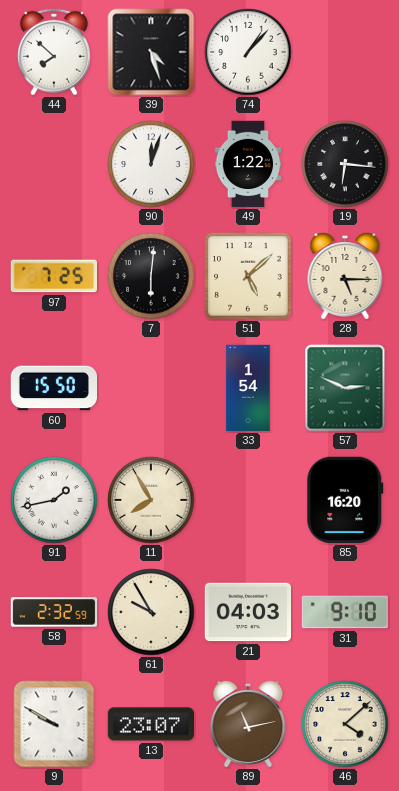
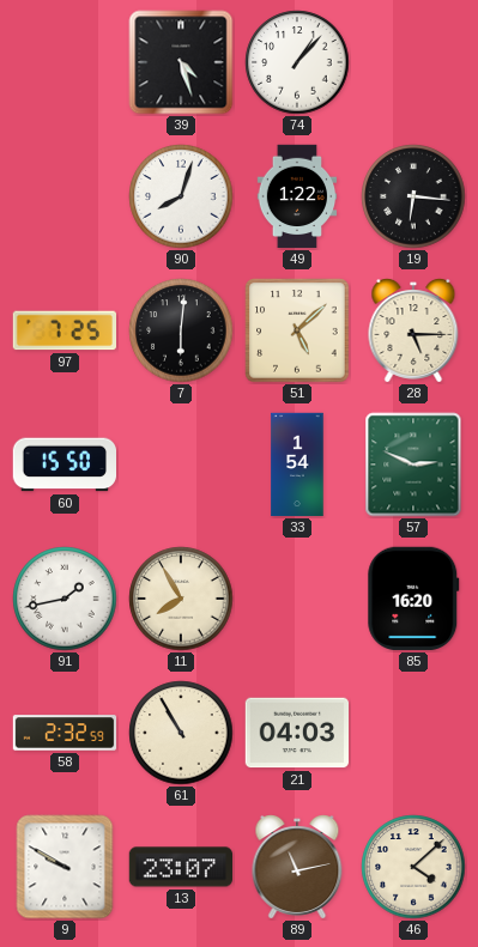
44: 7:52 -> none (54, 52)
90: 12:03 -> 8:03 (181, 196)
61: 9:55 -> 10:55 (181, 733)
31: 9:10 -> none (344, 612)
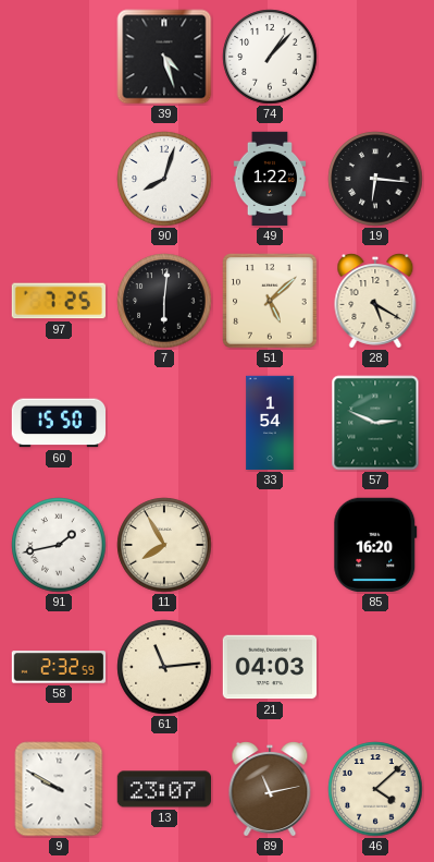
28: 5:15 -> 5:20 (375, 302)
61: 10:55 -> 11:14 (164, 667)
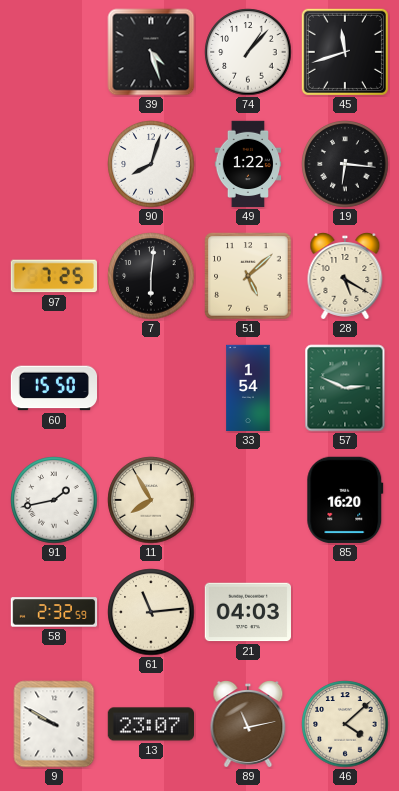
45: none -> 11:42 (345, 52)
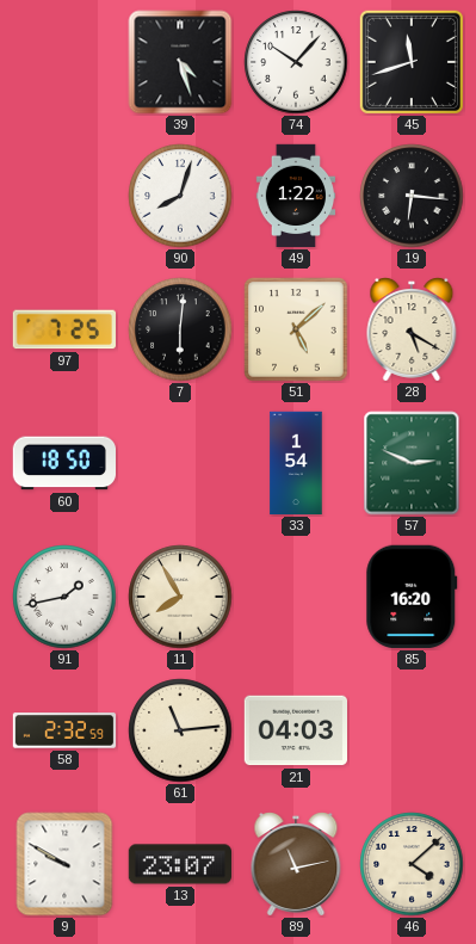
74: 1:07 -> 10:07 (296, 62)
60: 15:50 -> 18:50 (63, 463)
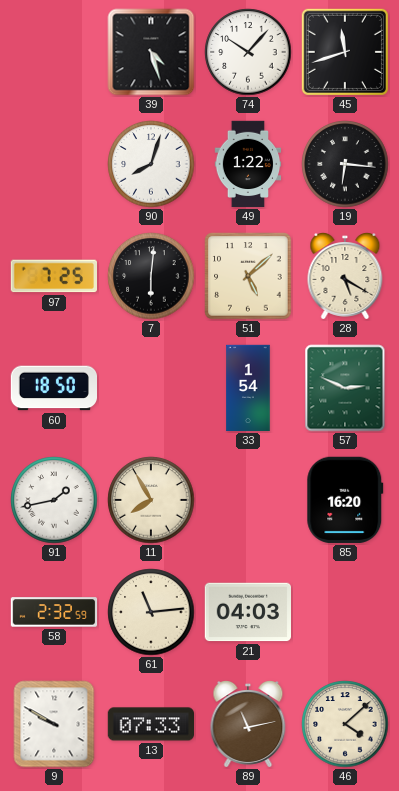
13: 23:07 -> 07:33 (151, 724)
